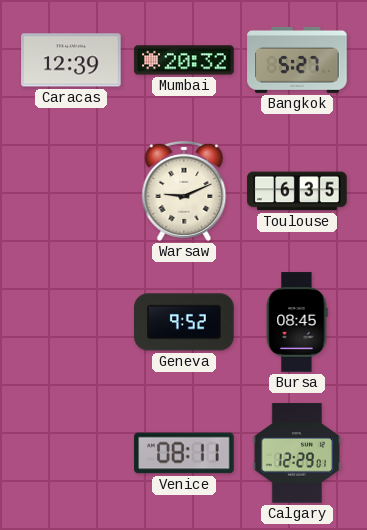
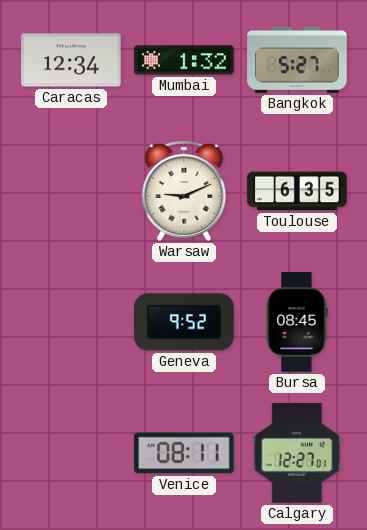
Caracas: 12:39 -> 12:34 (71, 60)
Mumbai: 20:32 -> 1:32 (184, 60)
Calgary: 12:29 -> 12:27 (297, 453)
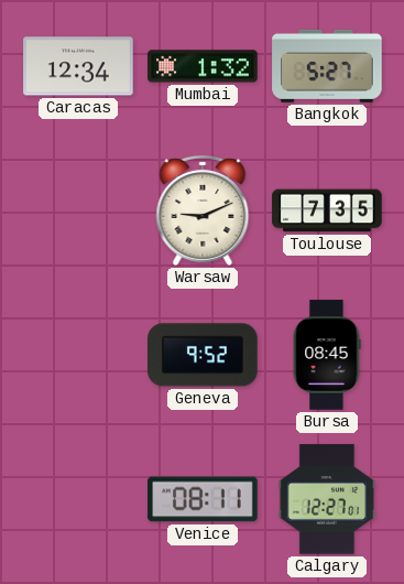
Toulouse: 6:35 -> 7:35 (327, 210)
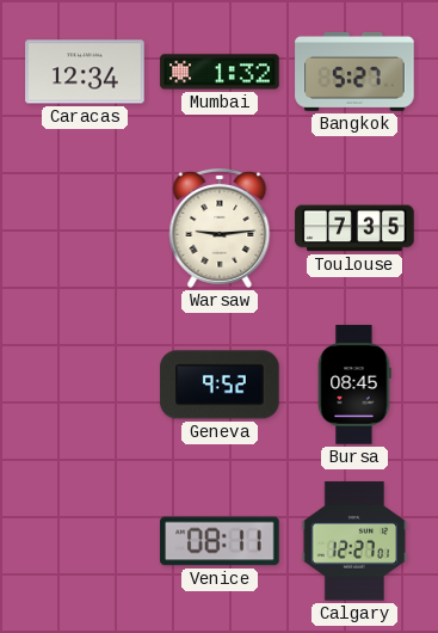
Warsaw: 9:11 -> 9:14 (220, 228)
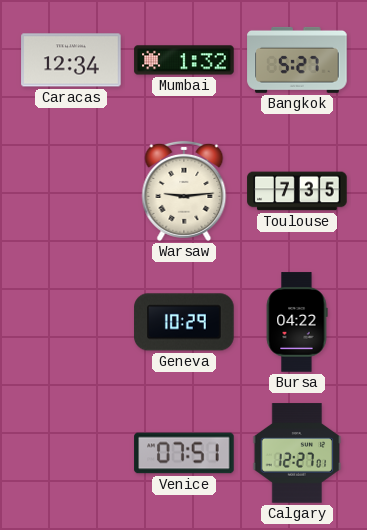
Geneva: 9:52 -> 10:29 (184, 322)
Bursa: 08:45 -> 04:22 (297, 322)
Venice: 08:11 -> 07:51 (184, 453)
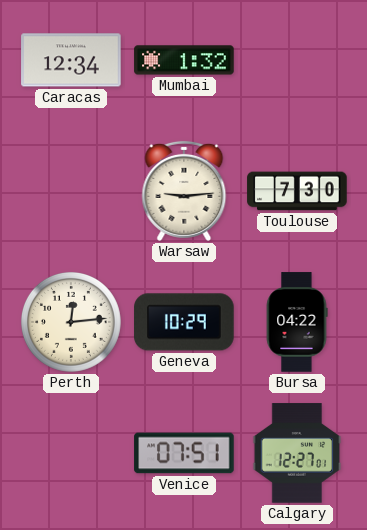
Bangkok: 5:27 -> none (297, 60)
Toulouse: 7:35 -> 7:30 (297, 191)
Perth: none -> 12:14 (71, 322)
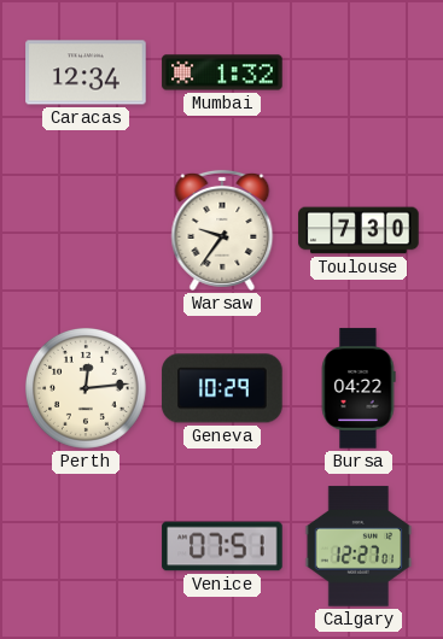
Warsaw: 9:14 -> 9:36 (222, 230)
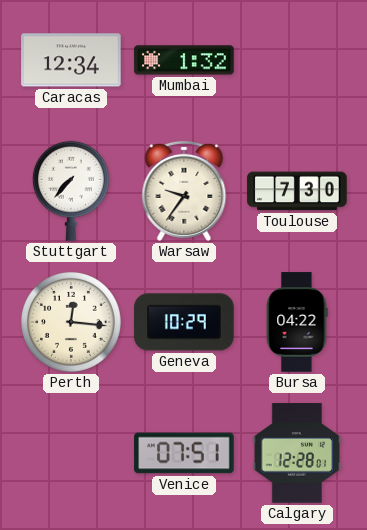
Stuttgart: none -> 7:37 (71, 191)
Perth: 12:14 -> 12:16 (71, 322)
Calgary: 12:27 -> 12:28 (297, 453)
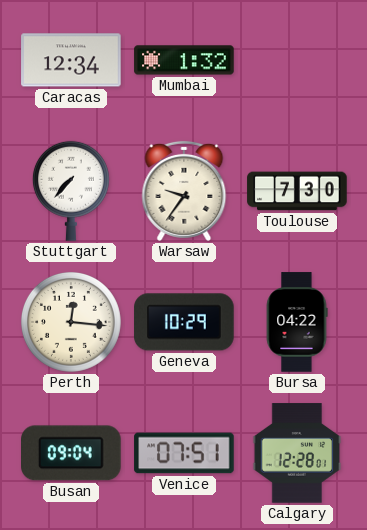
Busan: none -> 09:04 (72, 453)
